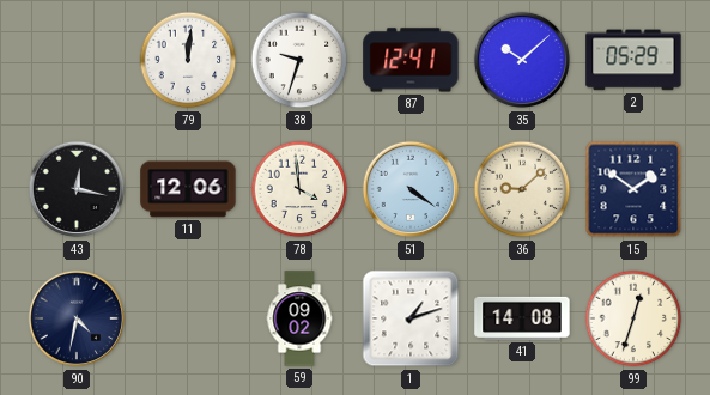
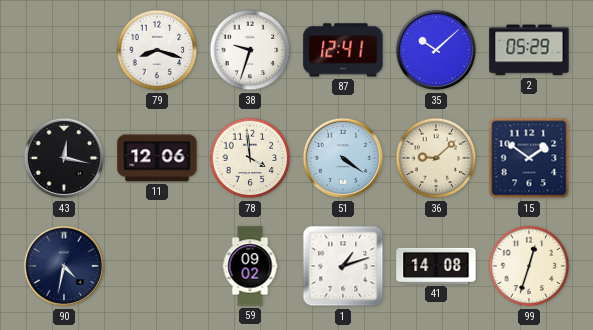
79: 12:01 -> 8:18 (157, 50)
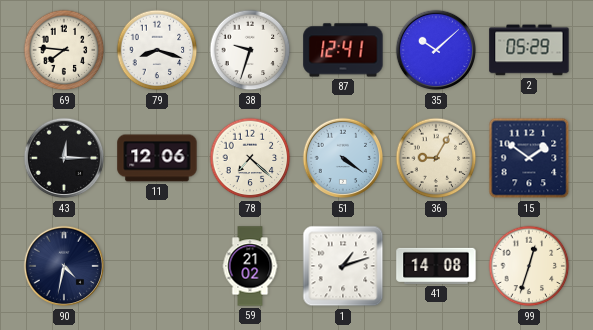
69: none -> 7:46 (64, 50)
43: 12:17 -> 12:15 (64, 158)
78: 3:59 -> 7:22 (250, 158)
36: 9:08 -> 9:05 (436, 158)
59: 09:02 -> 21:02 (250, 266)
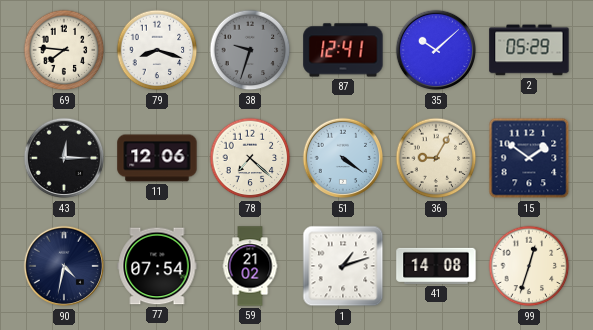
38 dial: white -> grey (250, 50)
77: none -> 07:54 (157, 266)
